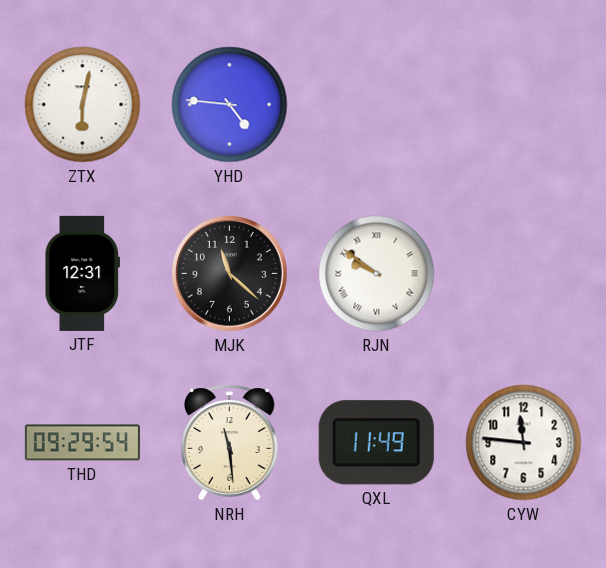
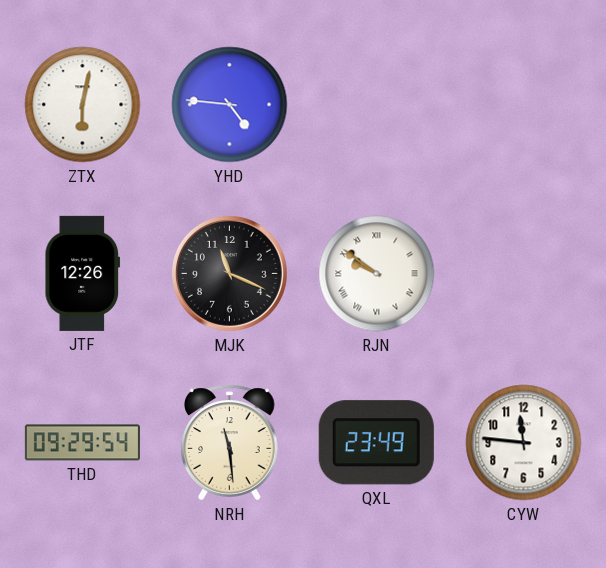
JTF: 12:31 -> 12:26 (82, 273)
MJK: 11:22 -> 11:19 (229, 273)
QXL: 11:49 -> 23:49 (376, 443)
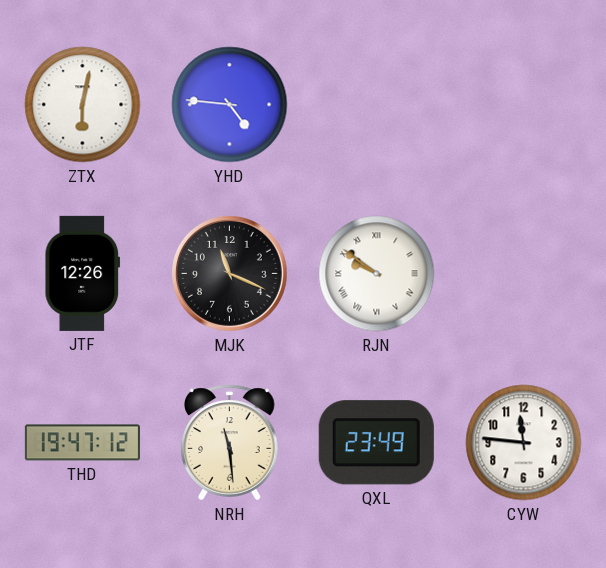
THD: 09:29 -> 19:47 (82, 443)
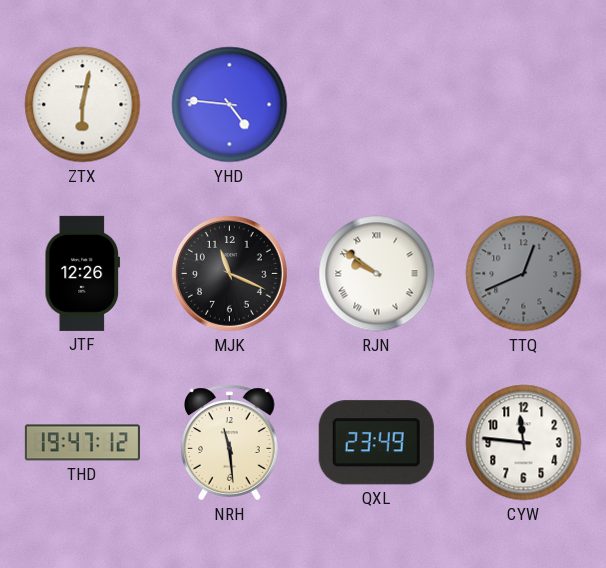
TTQ: none -> 12:41 (524, 274)
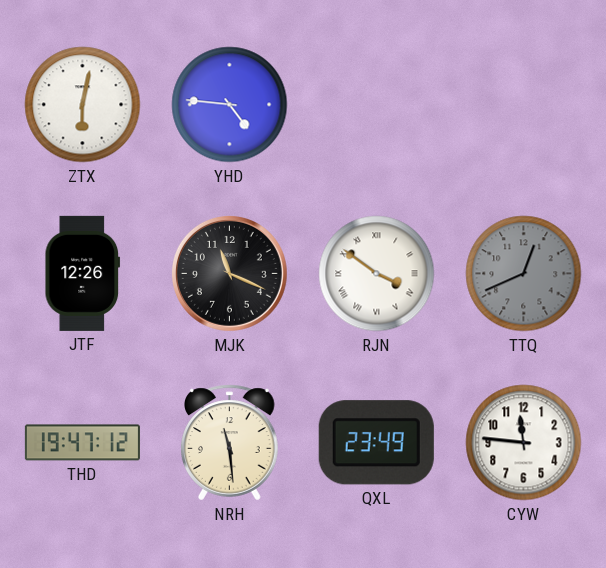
RJN: 9:51 -> 3:51 (377, 274)
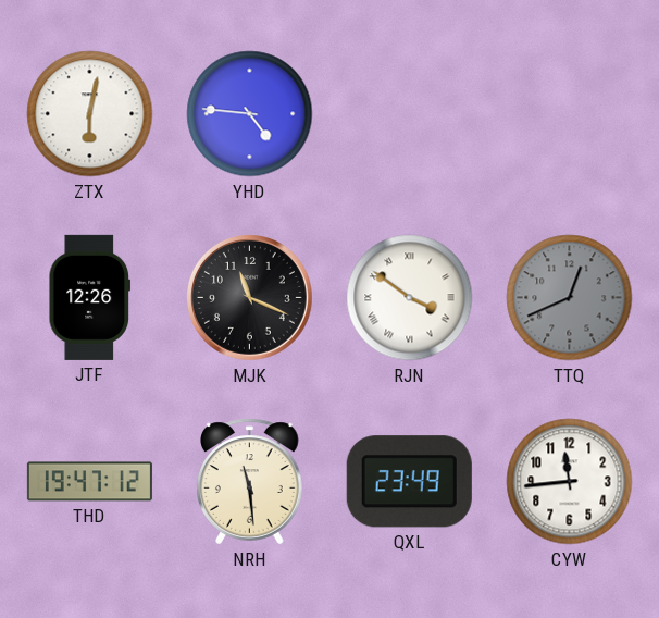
CYW: 11:46 -> 11:44 (570, 482)
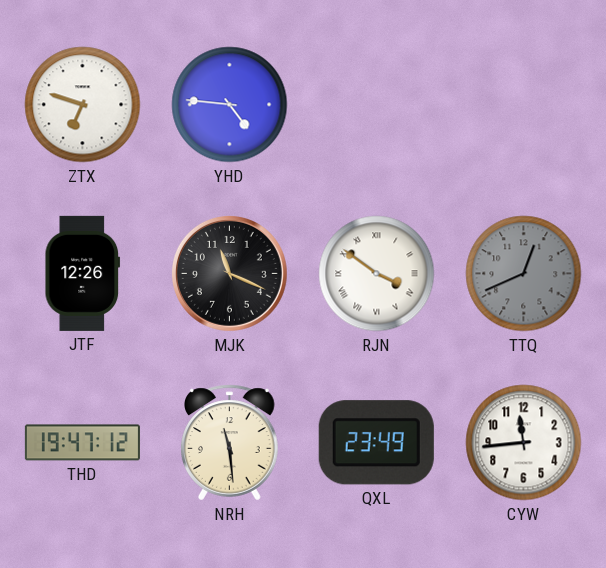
ZTX: 6:02 -> 6:48 (83, 105)
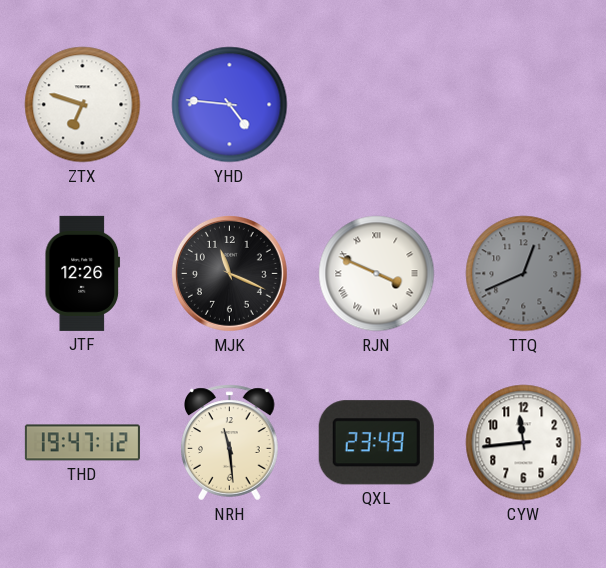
RJN: 3:51 -> 3:49 (377, 274)
